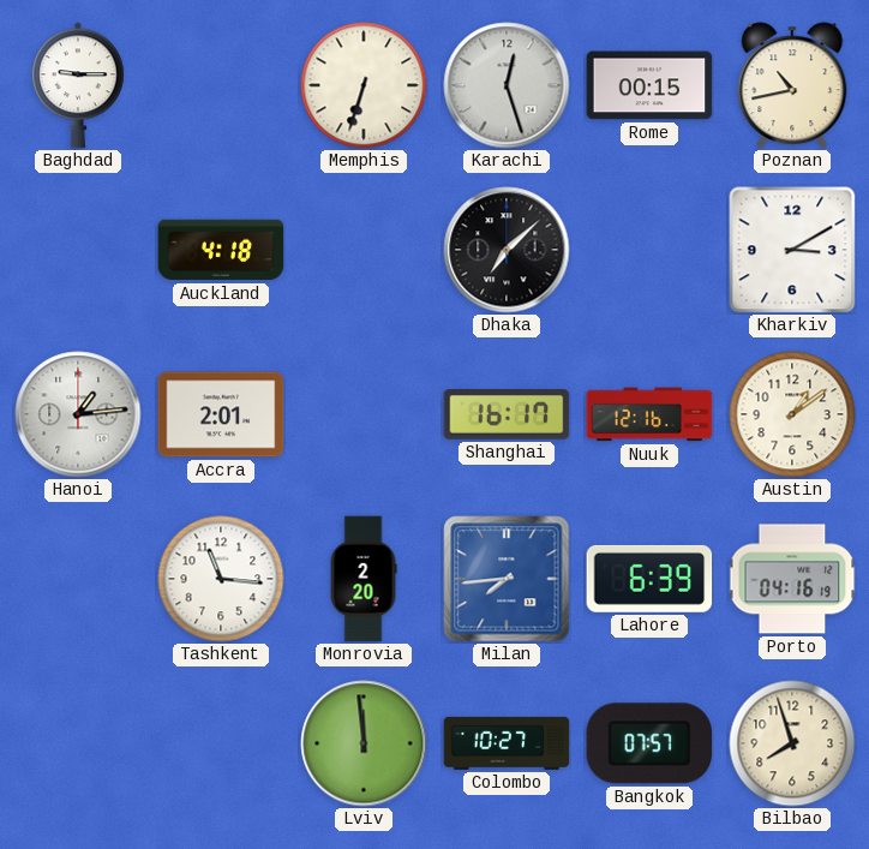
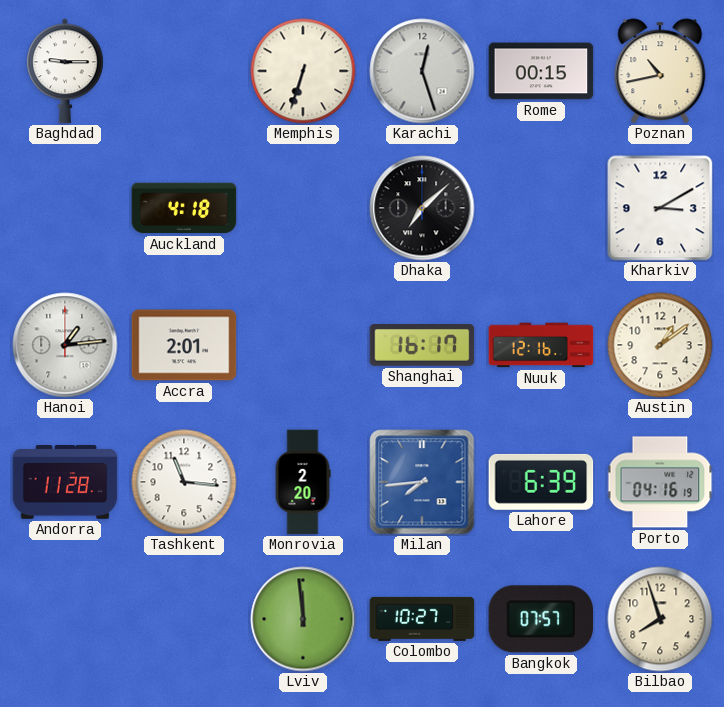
Andorra: none -> 11:28 (65, 482)
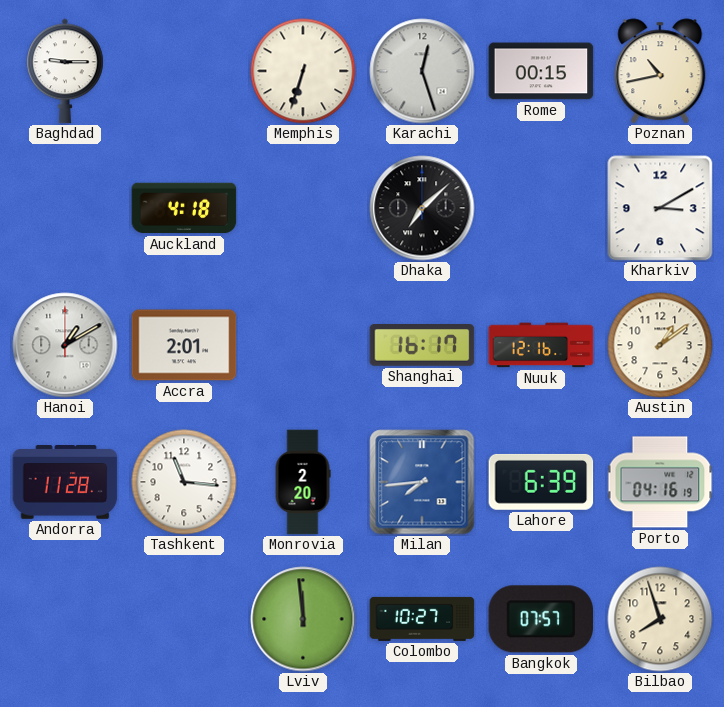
Hanoi: 1:14 -> 1:10 (65, 345)
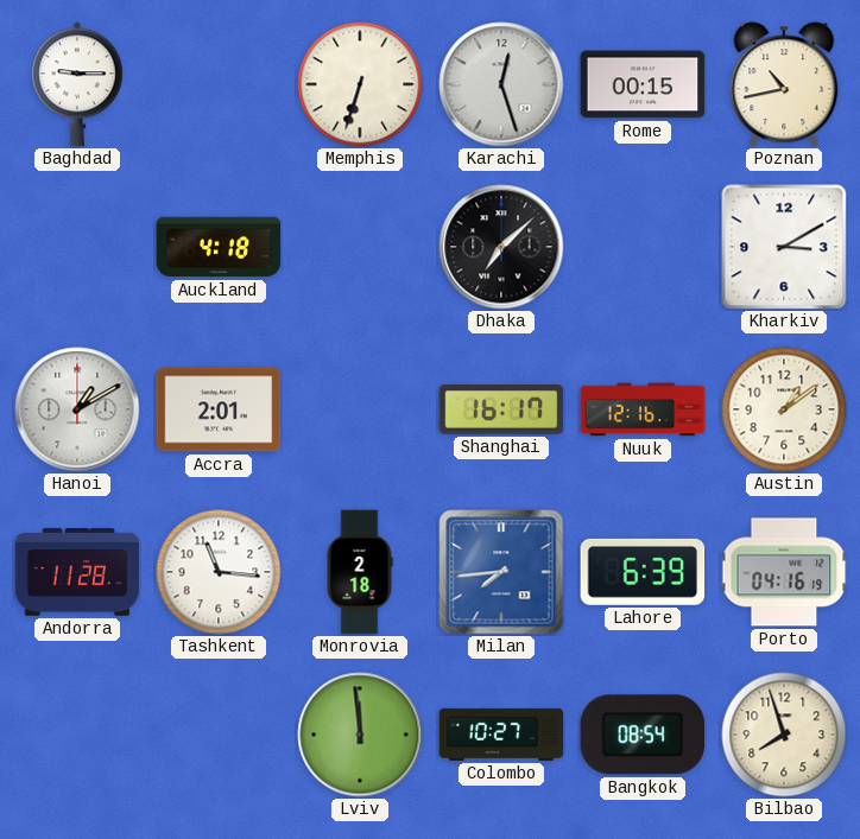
Monrovia: 2:20 -> 2:18 (360, 572)
Bangkok: 07:57 -> 08:54 (643, 735)
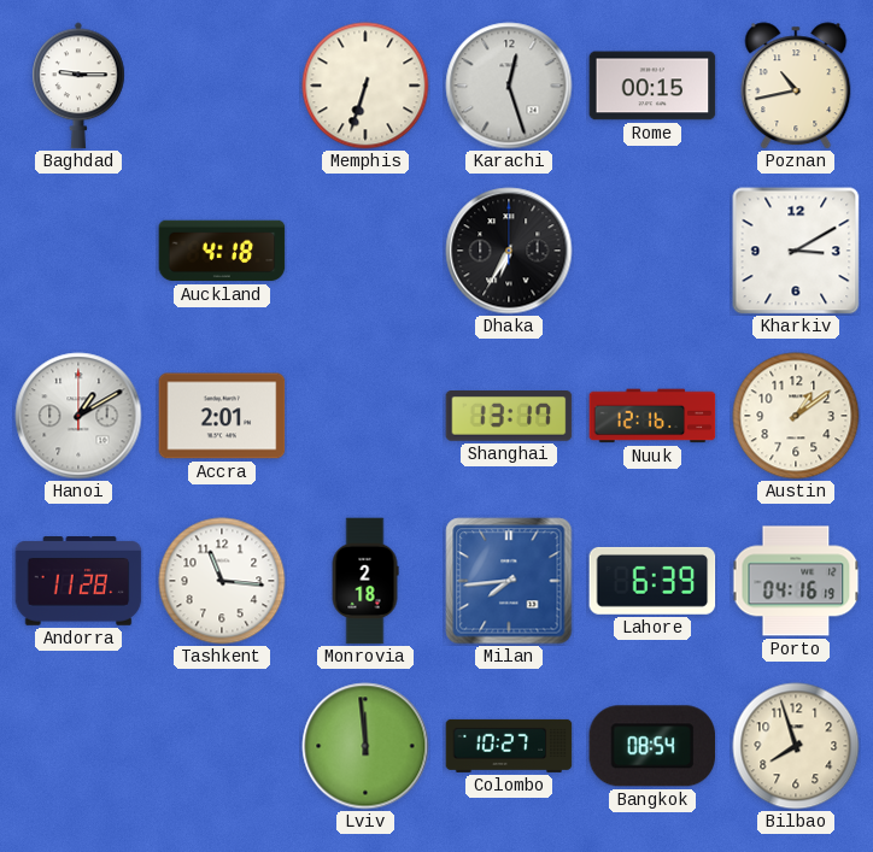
Dhaka: 7:08 -> 6:35 (509, 251)
Shanghai: 16:17 -> 13:17 (509, 416)
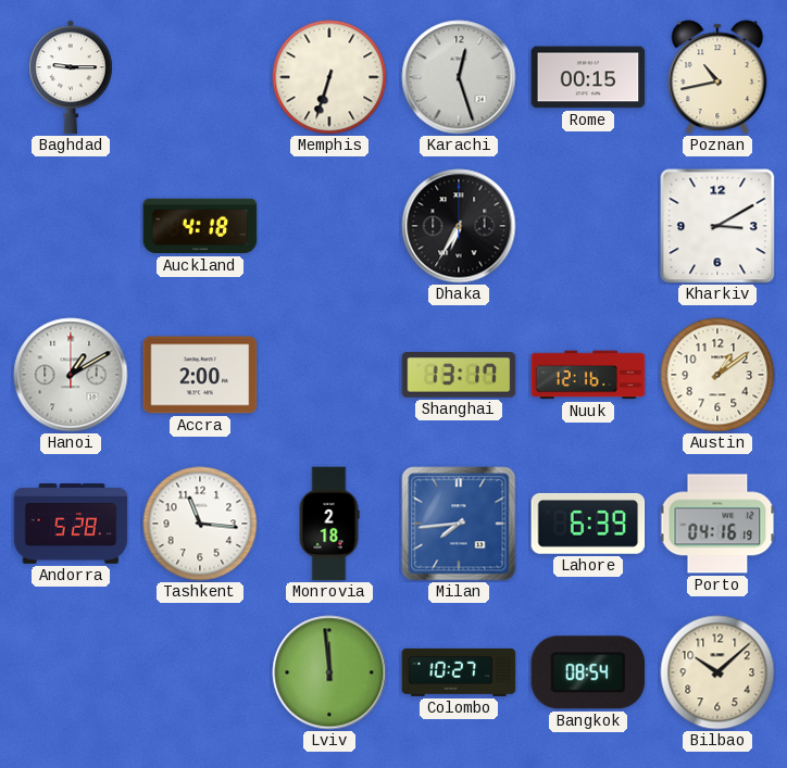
Accra: 2:01 -> 2:00 (200, 375)
Andorra: 11:28 -> 5:28 (71, 524)
Bilbao: 7:57 -> 10:08 (717, 672)
